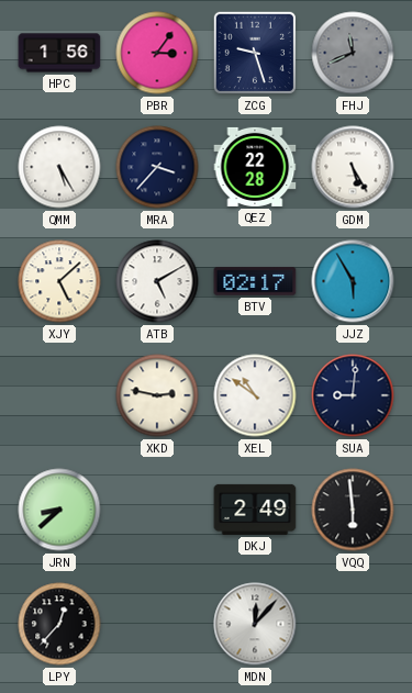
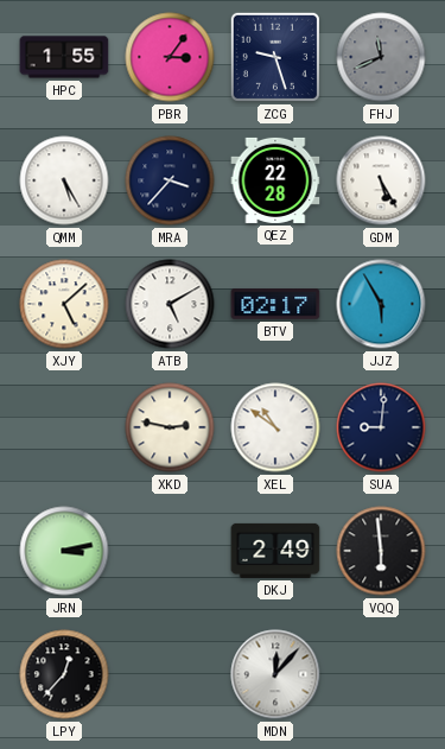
HPC: 1:56 -> 1:55 (64, 57)
JRN: 8:38 -> 3:13 (64, 551)
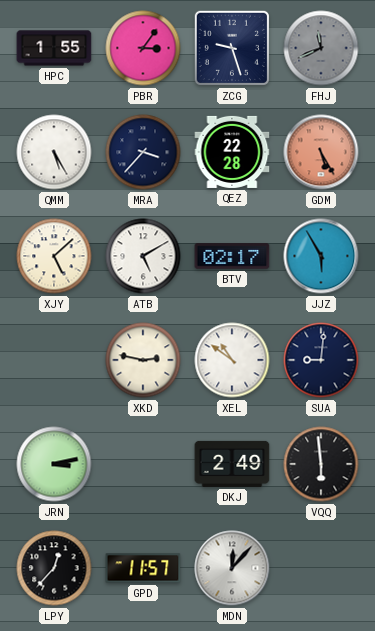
GDM dial: white -> salmon (321, 152)
GPD: none -> 11:57 (143, 568)
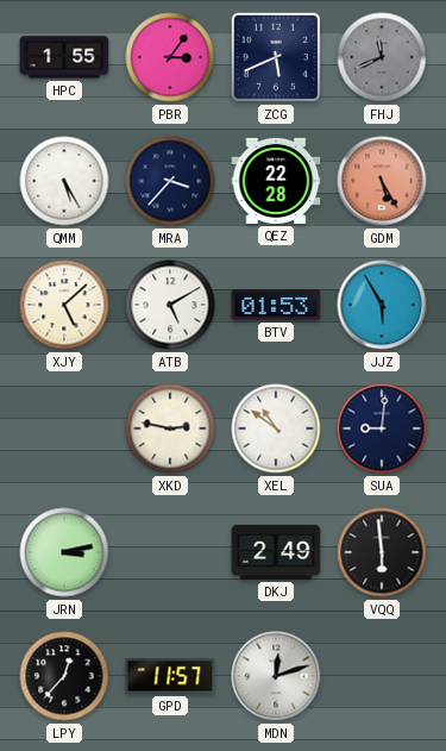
ZCG: 9:27 -> 5:41 (276, 57)
BTV: 02:17 -> 01:53 (276, 305)
MDN: 12:07 -> 12:12 (276, 676)
